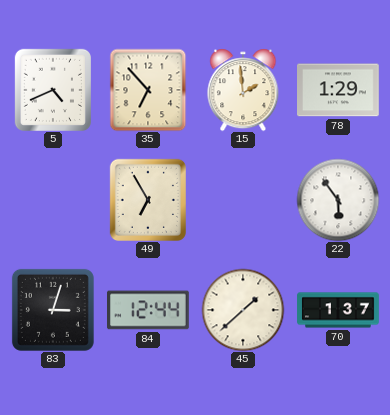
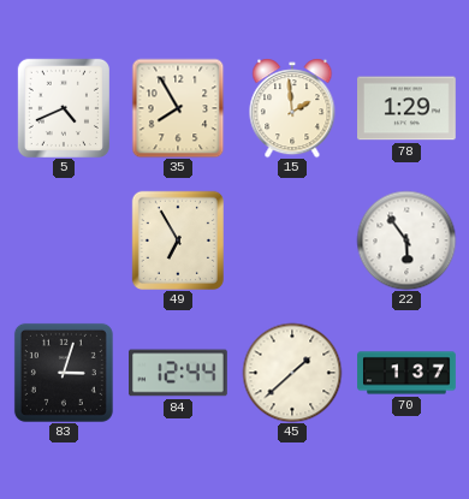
35: 6:53 -> 7:55 (178, 108)
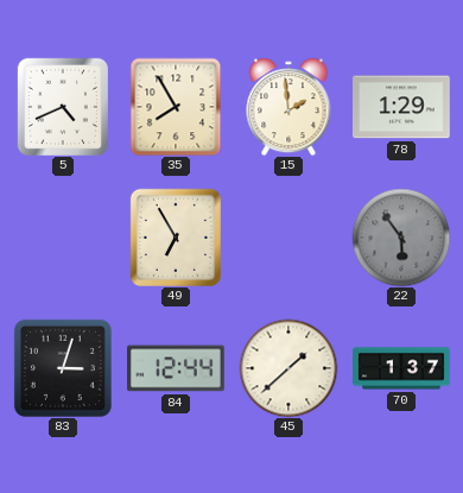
22 dial: white -> grey (401, 238)
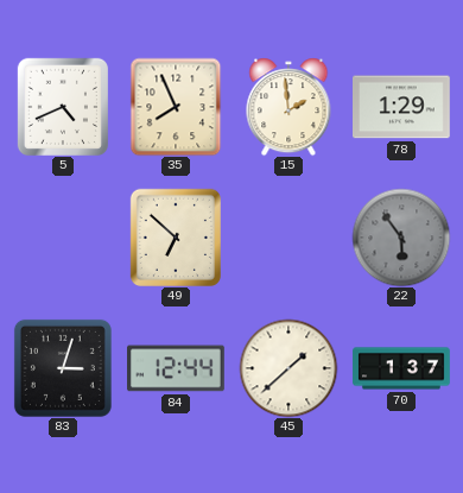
35: 7:55 -> 7:56 (176, 107)
49: 6:55 -> 6:52 (176, 236)
